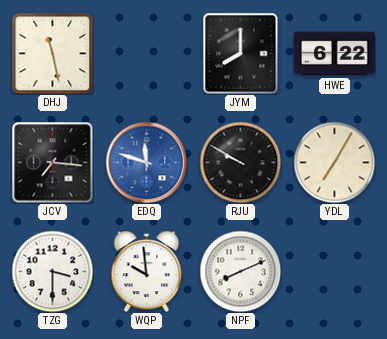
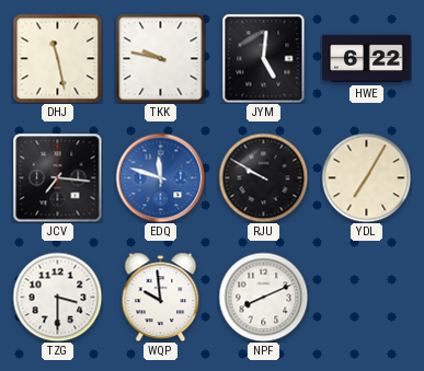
TKK: none -> 9:47 (160, 58)
JYM: 8:00 -> 5:01 (264, 58)
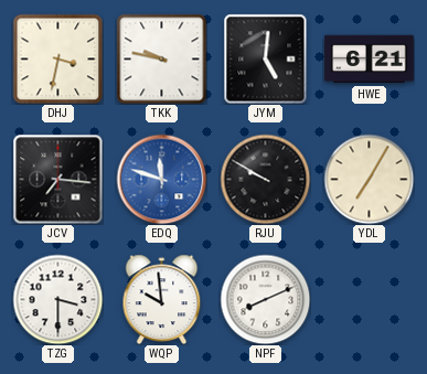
DHJ: 11:28 -> 3:32 (57, 58)
HWE: 6:22 -> 6:21 (370, 60)
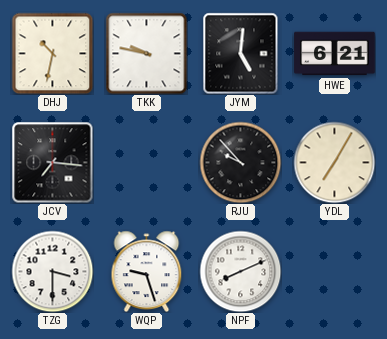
DHJ: 3:32 -> 10:32 (52, 53)
EDQ: 11:48 -> none (161, 179)
RJU: 9:50 -> 9:53 (240, 162)
WQP: 9:59 -> 9:27 (147, 271)
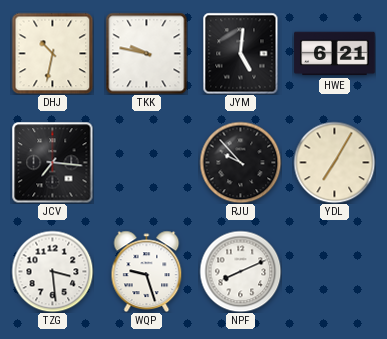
TZG: 3:30 -> 3:29 (52, 271)
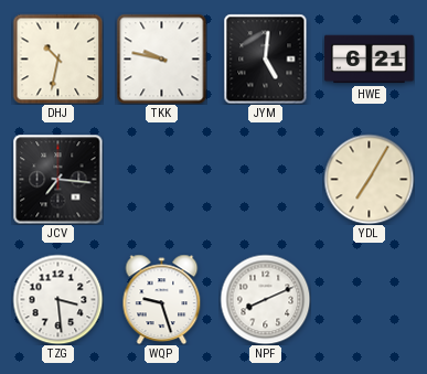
RJU: 9:53 -> none (240, 162)
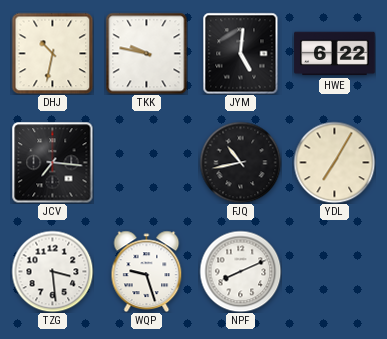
HWE: 6:21 -> 6:22 (335, 54)
FJQ: none -> 10:43 (240, 162)
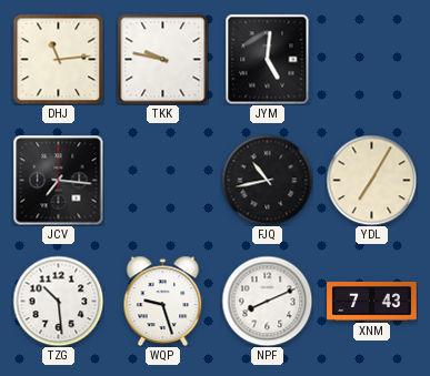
DHJ: 10:32 -> 11:14 (58, 59)
HWE: 6:22 -> none (335, 54)
TZG: 3:29 -> 10:29 (58, 301)
XNM: none -> 7:43 (372, 301)
